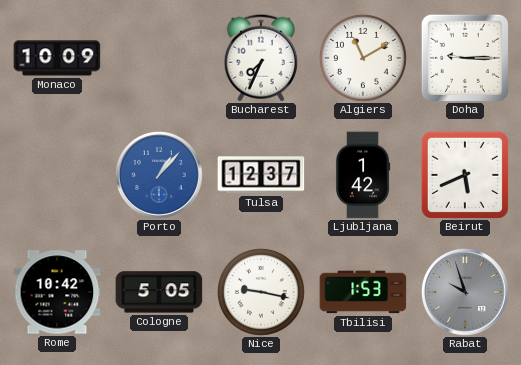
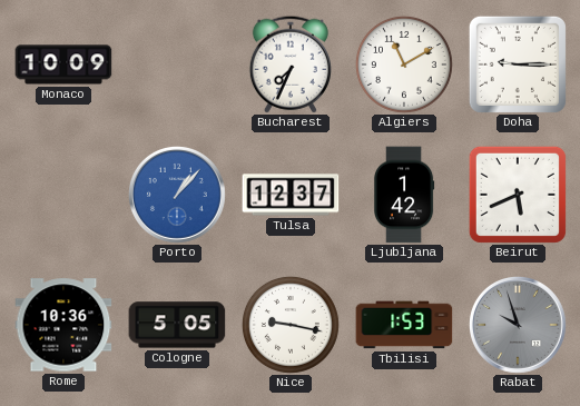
Rome: 10:42 -> 10:36 (63, 325)
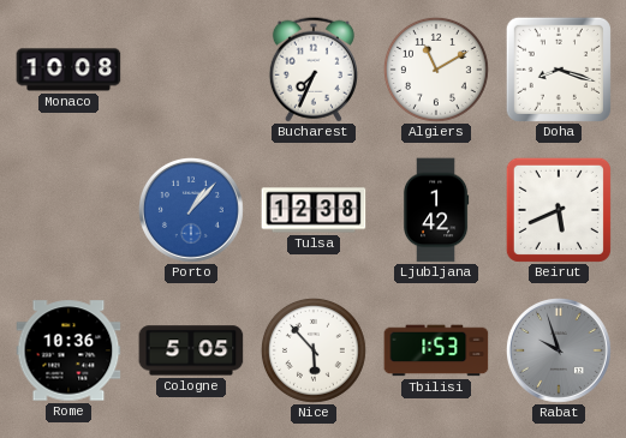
Monaco: 10:09 -> 10:08 (68, 70)
Doha: 9:15 -> 8:18 (559, 70)
Tulsa: 12:37 -> 12:38 (314, 210)
Nice: 9:17 -> 5:53 (314, 350)
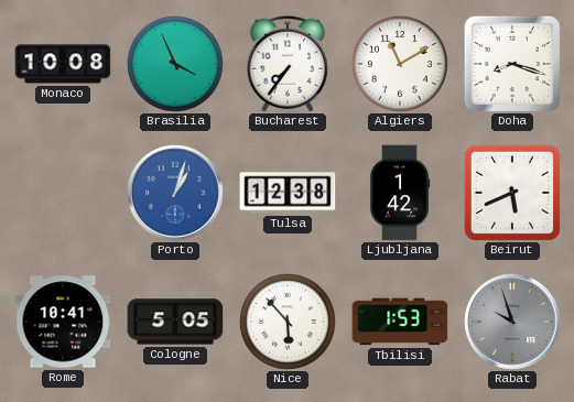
Brasilia: none -> 3:56 (175, 64)
Bucharest: 7:34 -> 7:36 (288, 64)
Porto: 1:07 -> 1:03 (175, 193)
Rome: 10:36 -> 10:41 (63, 322)
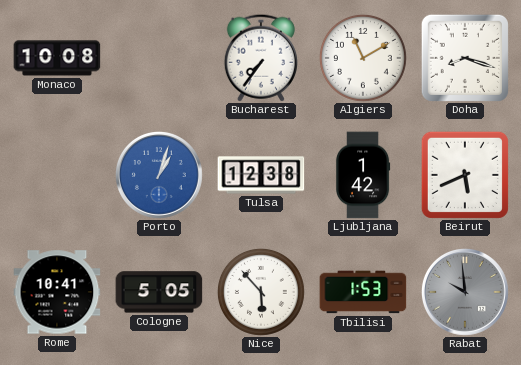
Brasilia: 3:56 -> none (175, 64)
Rabat: 9:57 -> 9:59 (465, 292)
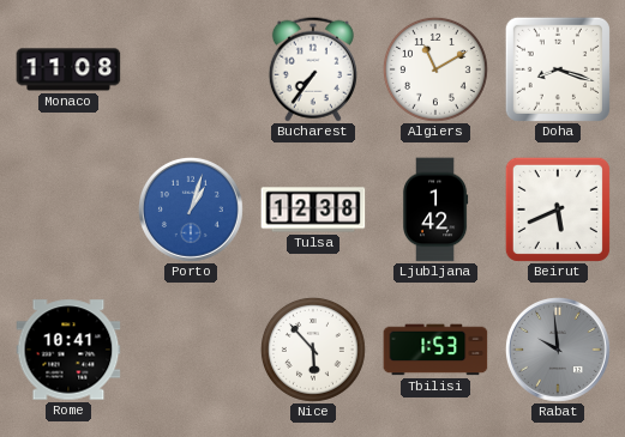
Monaco: 10:08 -> 11:08 (68, 69)
Cologne: 5:05 -> none (159, 292)
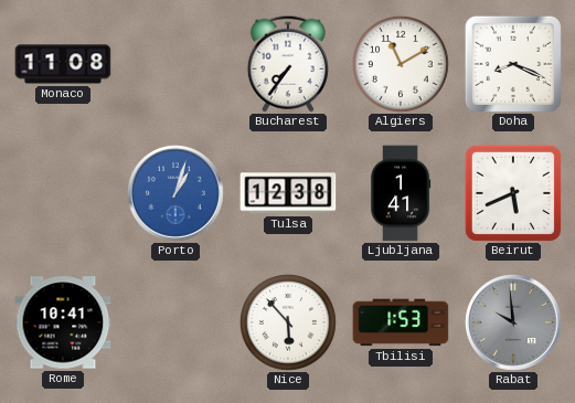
Doha: 8:18 -> 8:19 (513, 64)
Ljubljana: 1:42 -> 1:41 (401, 193)
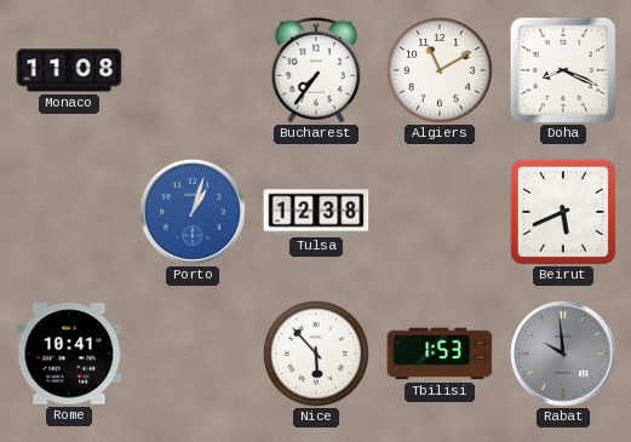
Ljubljana: 1:41 -> none (401, 193)
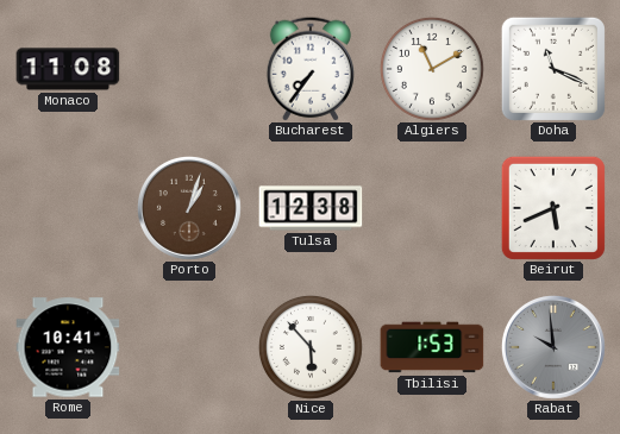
Doha: 8:19 -> 11:19 (553, 69)
Porto dial: blue -> brown (189, 208)
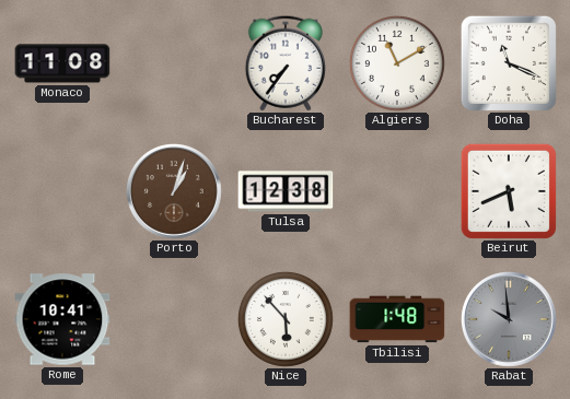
Tbilisi: 1:53 -> 1:48 (397, 319)
